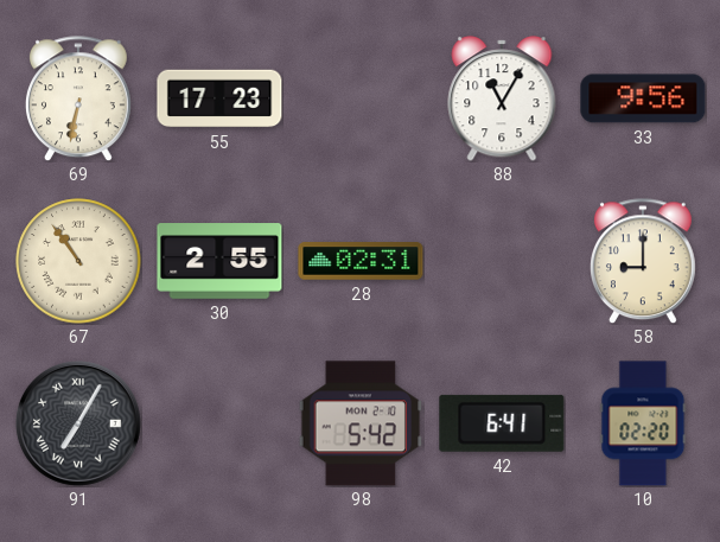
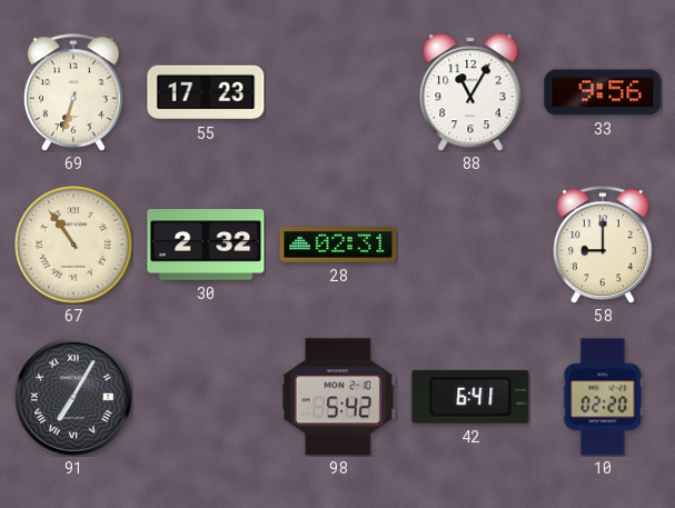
69: 6:32 -> 6:33 (73, 92)
30: 2:55 -> 2:32 (206, 245)
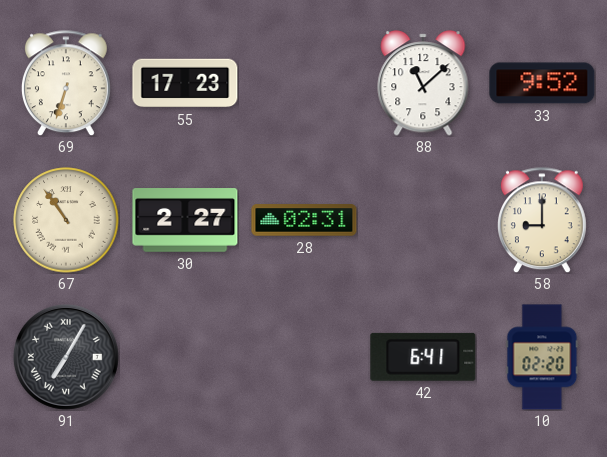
88: 11:05 -> 11:08 (423, 83)
33: 9:56 -> 9:52 (542, 83)
30: 2:32 -> 2:27 (185, 220)
98: 5:42 -> none (337, 397)
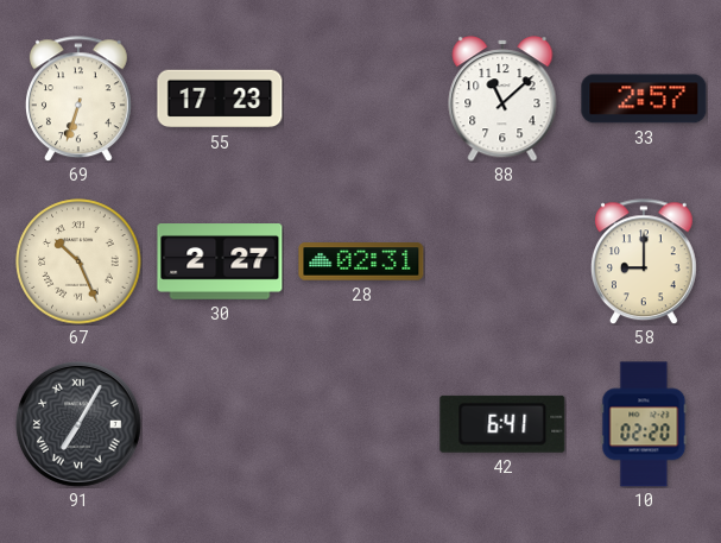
33: 9:52 -> 2:57 (644, 99)
67: 10:54 -> 10:26 (78, 261)
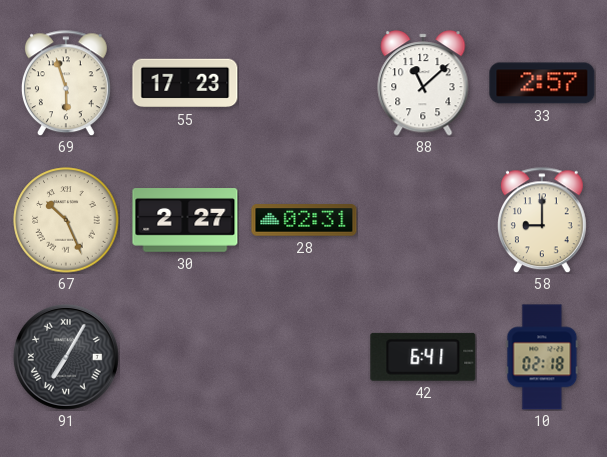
69: 6:33 -> 5:57 (66, 83)
10: 02:20 -> 02:18 (542, 357)
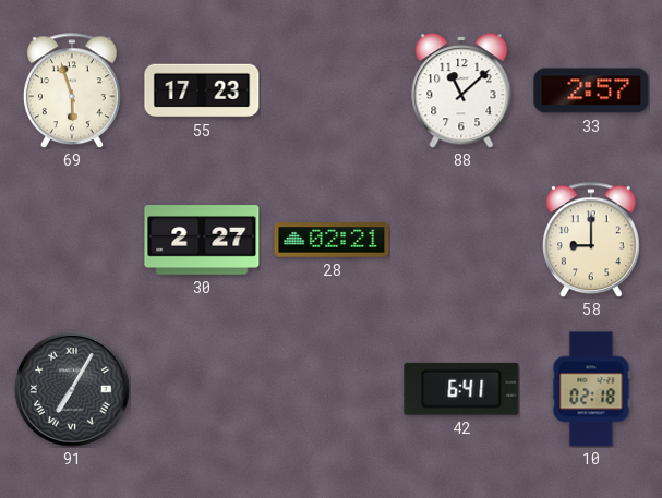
67: 10:26 -> none (66, 220)
28: 02:31 -> 02:21 (332, 240)
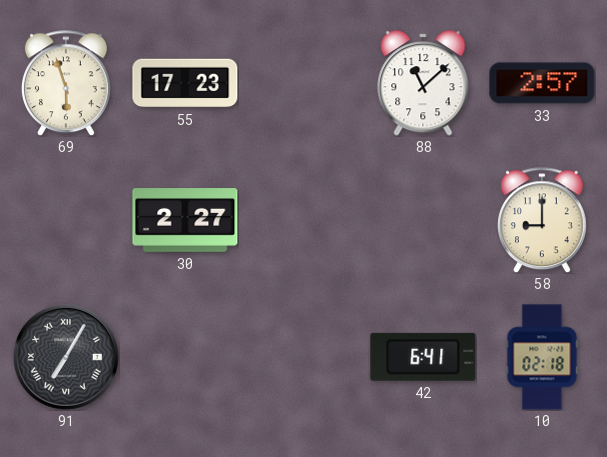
28: 02:21 -> none (332, 240)
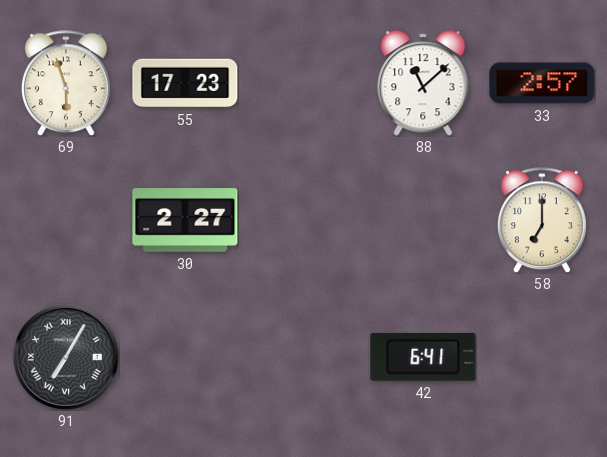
58: 9:00 -> 7:00 (542, 220)
10: 02:18 -> none (542, 357)
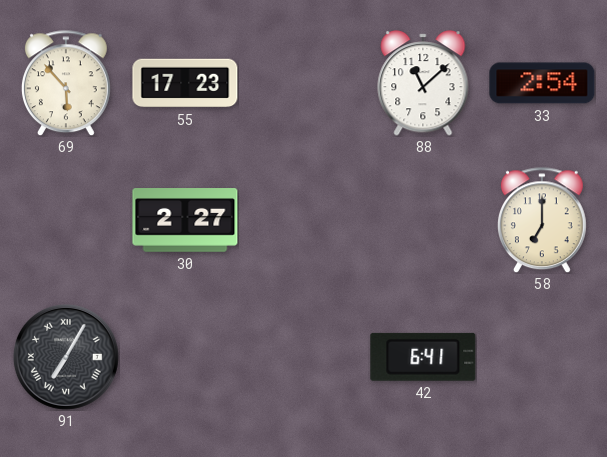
69: 5:57 -> 5:53 (66, 83)
33: 2:57 -> 2:54 (542, 83)
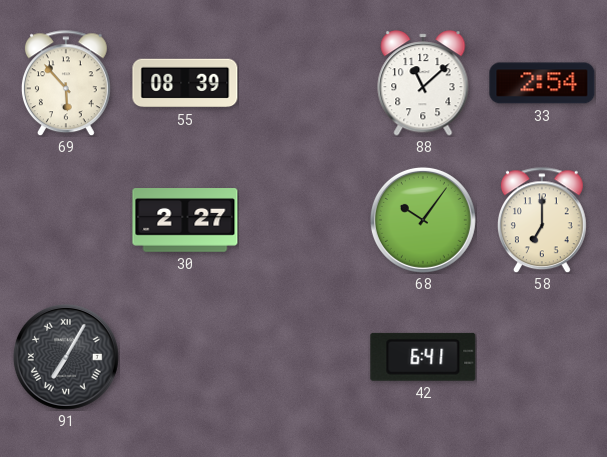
55: 17:23 -> 08:39 (185, 83)
68: none -> 10:06 (423, 220)
